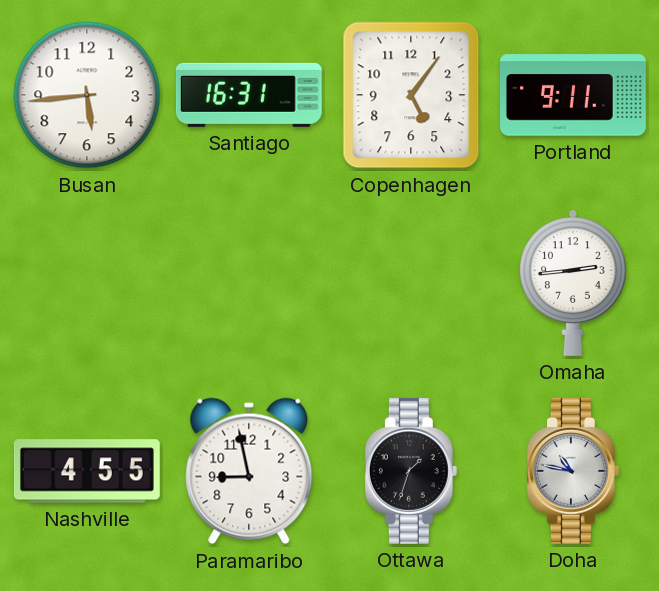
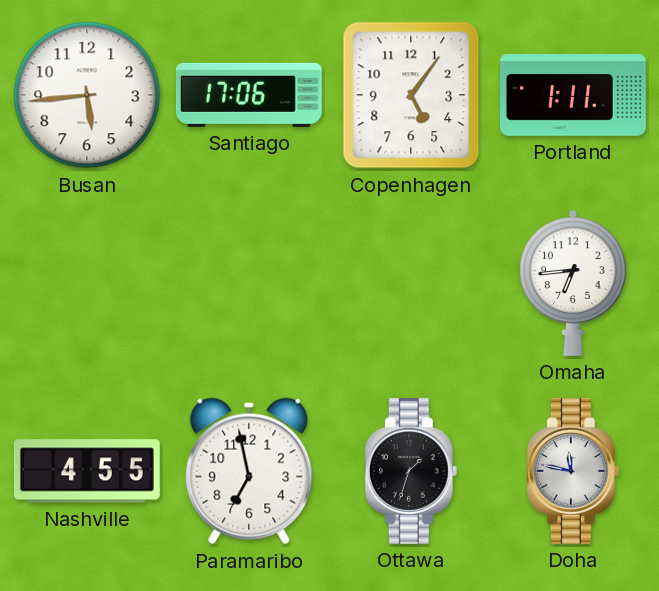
Santiago: 16:31 -> 17:06 (249, 95)
Portland: 9:11 -> 1:11 (574, 95)
Omaha: 2:44 -> 6:44 (573, 283)
Paramaribo: 8:58 -> 6:58 (249, 471)
Doha: 10:47 -> 11:47 (573, 471)
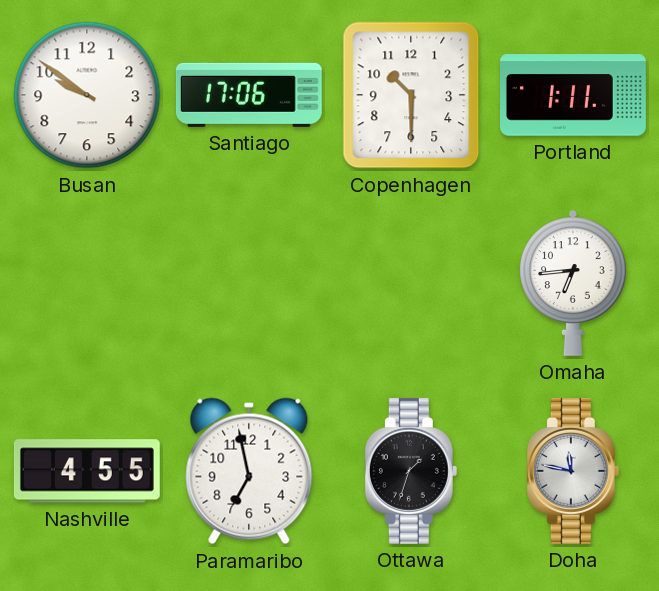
Busan: 5:44 -> 9:51 (87, 95)
Copenhagen: 5:06 -> 10:30 (411, 95)
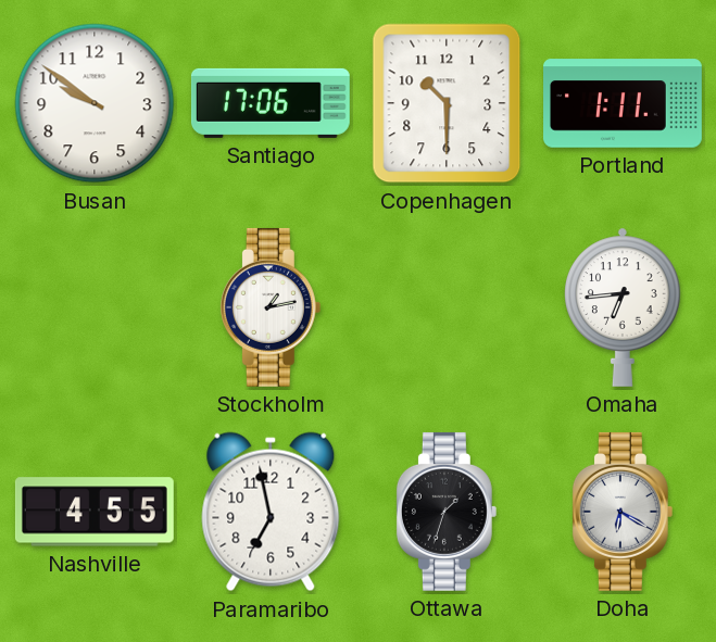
Stockholm: none -> 1:13 (271, 307)
Doha: 11:47 -> 6:20 (623, 512)
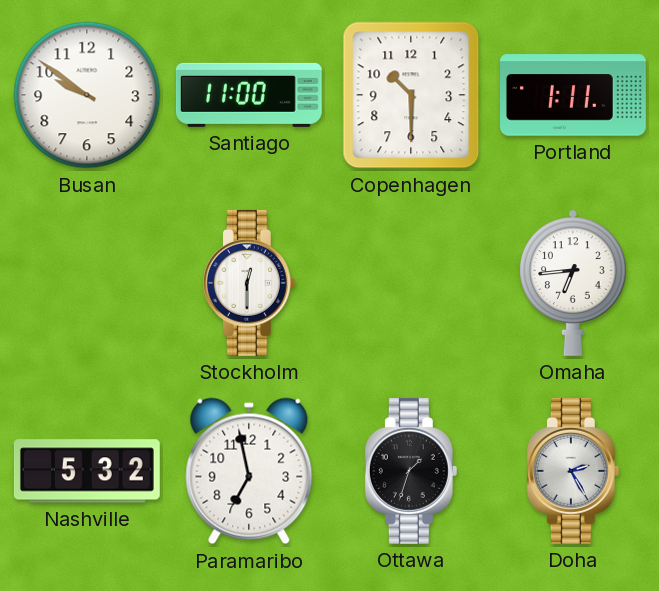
Santiago: 17:06 -> 11:00 (249, 95)
Stockholm: 1:13 -> 12:30 (249, 283)
Nashville: 4:55 -> 5:32 (87, 471)
Doha: 6:20 -> 2:25 (573, 471)
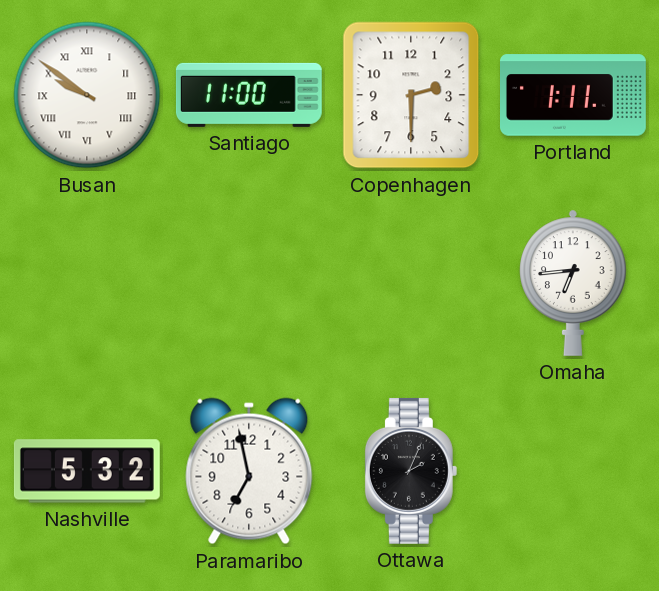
Busan numerals: Arabic -> Roman (87, 95)
Copenhagen: 10:30 -> 2:30 (411, 95)
Stockholm: 12:30 -> none (249, 283)
Ottawa: 1:33 -> 2:04 (411, 471)
Doha: 2:25 -> none (573, 471)
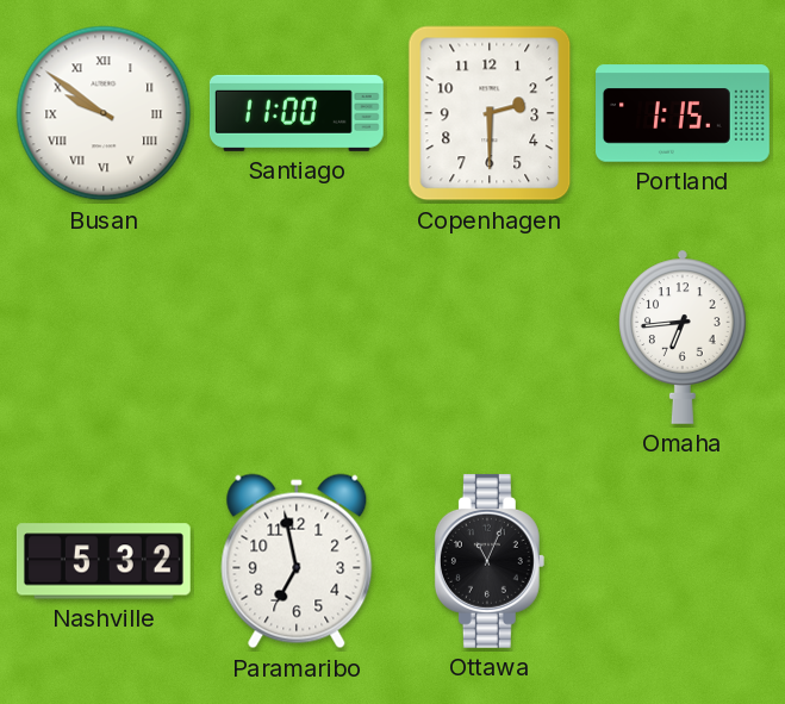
Portland: 1:11 -> 1:15 (684, 113)
Ottawa: 2:04 -> 11:04 (490, 561)
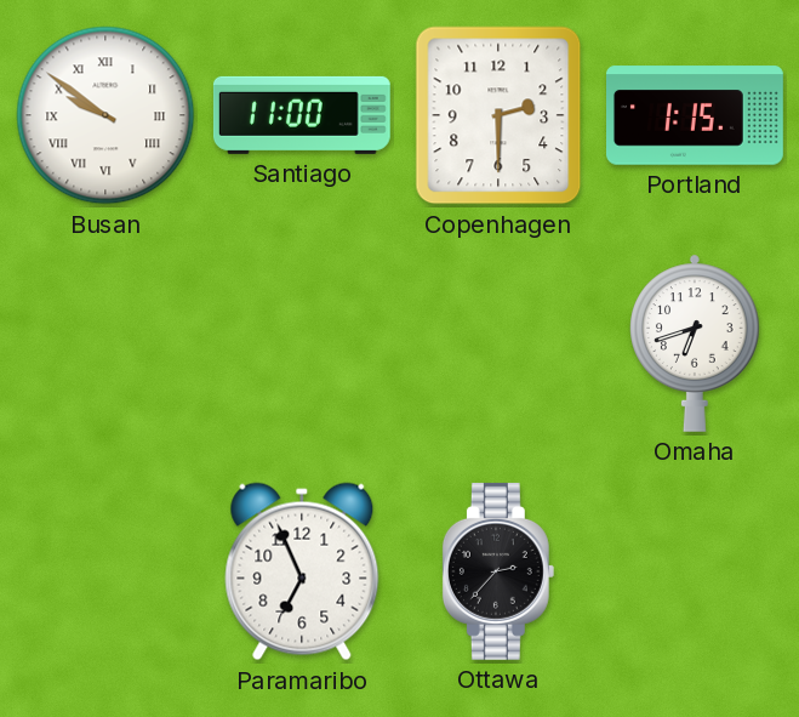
Omaha: 6:44 -> 6:42 (695, 343)
Nashville: 5:32 -> none (104, 561)
Paramaribo: 6:58 -> 6:56 (302, 571)
Ottawa: 11:04 -> 2:37 (498, 571)
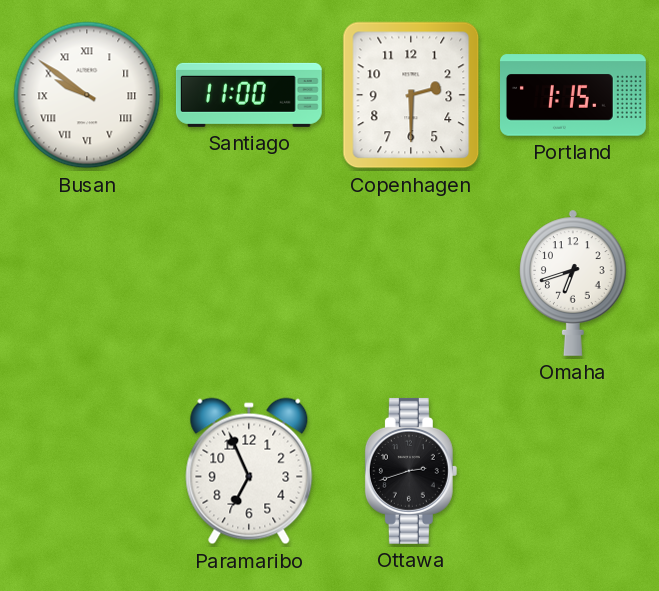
Ottawa: 2:37 -> 2:42 (411, 471)
